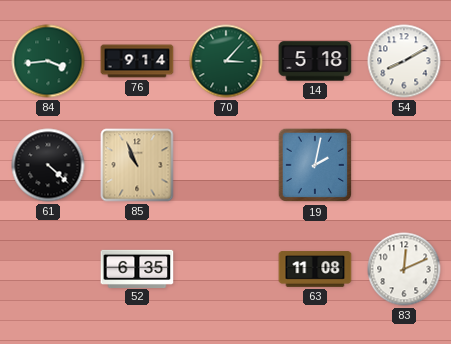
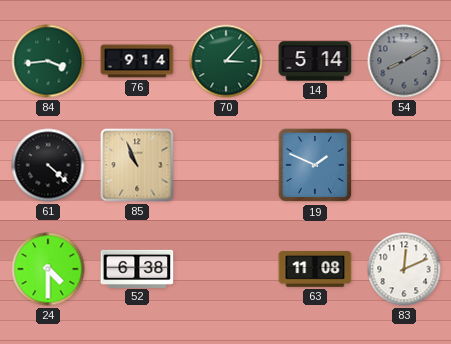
14: 5:18 -> 5:14 (315, 61)
54 dial: white -> grey (404, 61)
19: 2:02 -> 1:49 (315, 165)
24: none -> 4:30 (48, 269)
52: 6:35 -> 6:38 (137, 268)
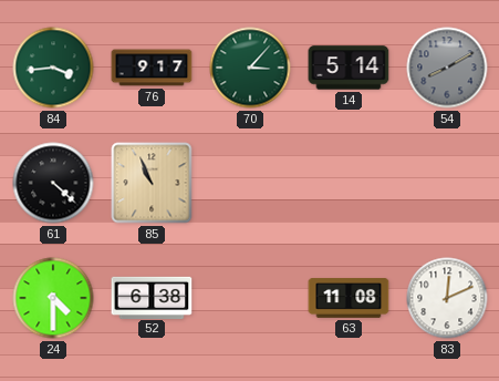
76: 9:14 -> 9:17 (152, 68)
19: 1:49 -> none (315, 165)
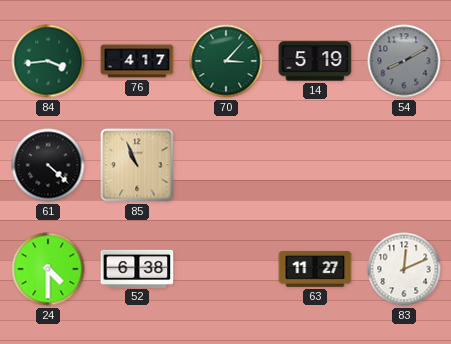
76: 9:17 -> 4:17 (137, 61)
14: 5:14 -> 5:19 (315, 61)
63: 11:08 -> 11:27 (315, 269)
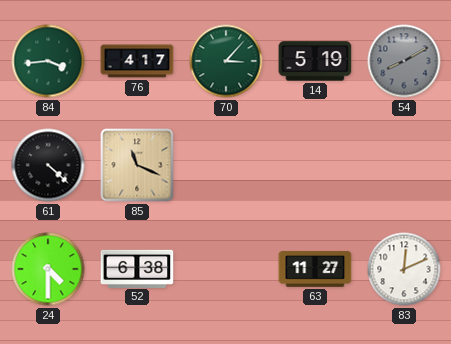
85: 10:56 -> 11:19 (137, 165)
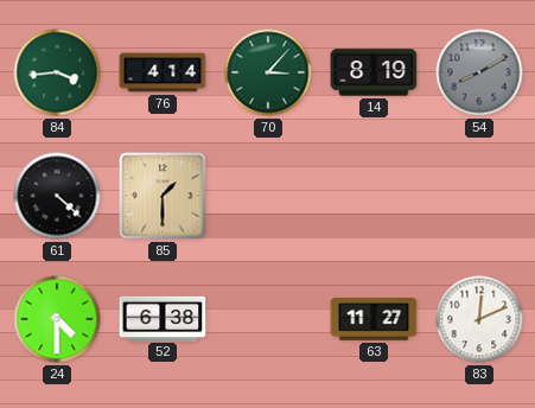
76: 4:17 -> 4:14 (163, 72)
14: 5:19 -> 8:19 (374, 72)
85: 11:19 -> 1:30 (163, 196)
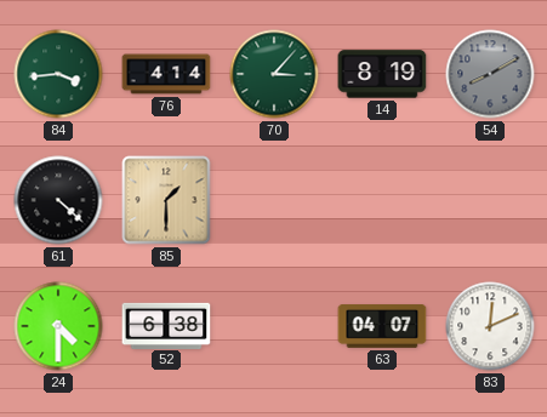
63: 11:27 -> 04:07 (382, 326)
